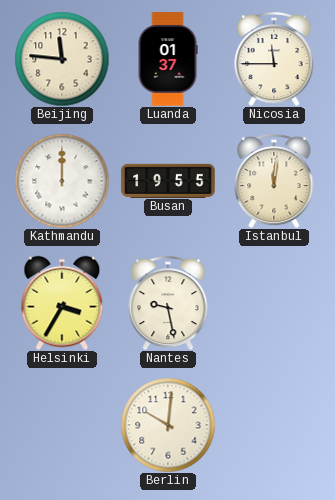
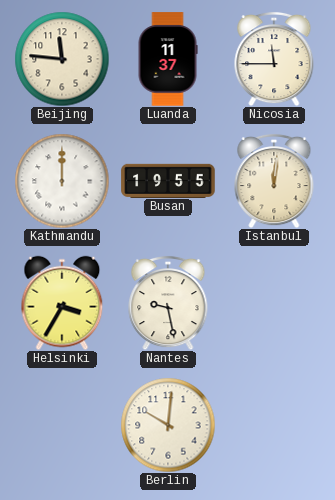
Luanda: 01:37 -> 11:37 (168, 59)
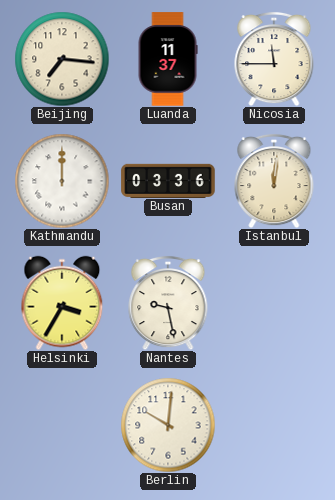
Beijing: 11:46 -> 7:16 (62, 59)
Busan: 19:55 -> 03:36 (168, 180)
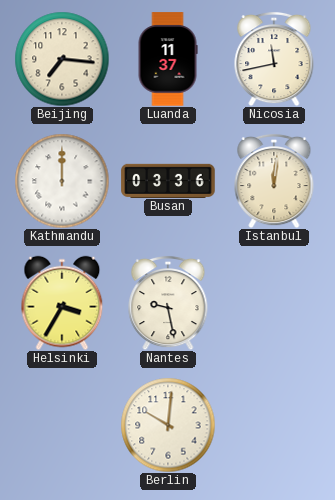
Nicosia: 11:45 -> 11:43 (274, 59)
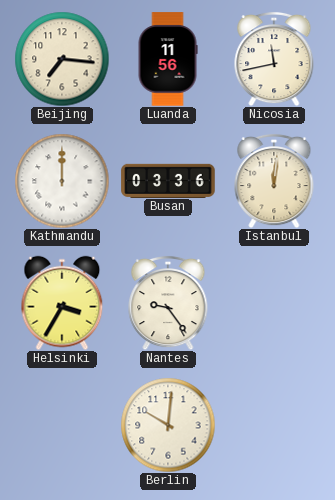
Luanda: 11:37 -> 11:56 (168, 59)
Nantes: 9:28 -> 9:24 (168, 303)
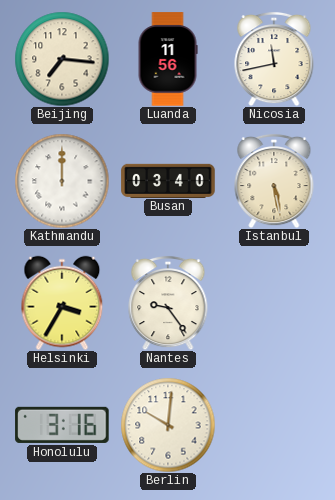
Busan: 03:36 -> 03:40 (168, 180)
Istanbul: 12:01 -> 5:28 (274, 181)
Honolulu: none -> 3:16 (62, 425)
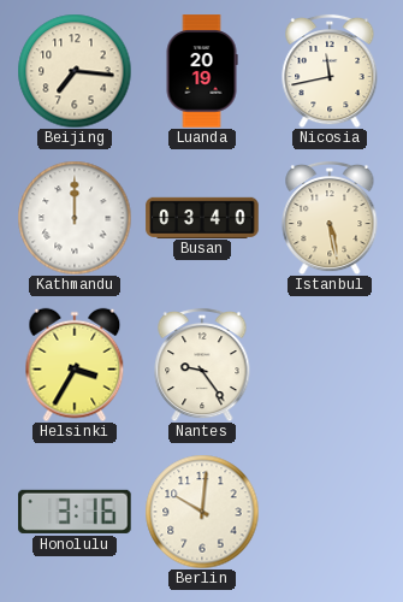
Luanda: 11:56 -> 20:19 (202, 71)
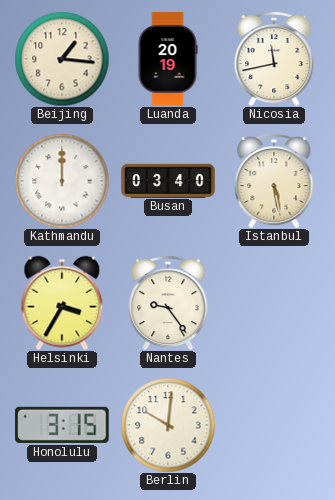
Beijing: 7:16 -> 1:16 (62, 59)
Honolulu: 3:16 -> 3:15 (62, 425)
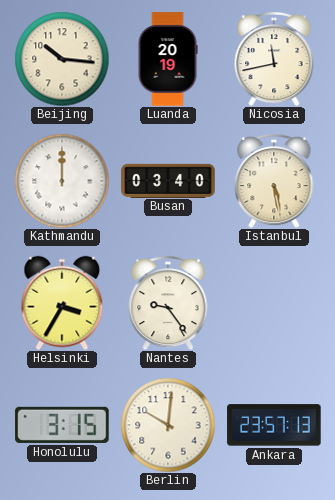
Beijing: 1:16 -> 10:16 (62, 59)
Ankara: none -> 23:57 (274, 425)
